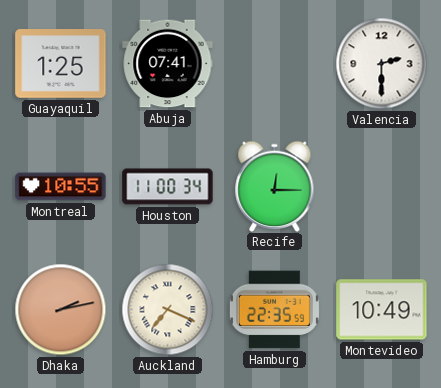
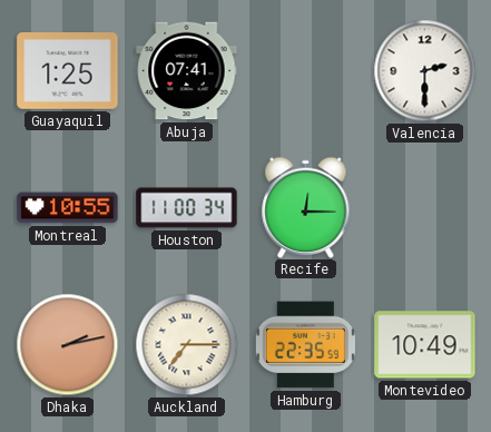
Auckland: 7:19 -> 7:15 (187, 345)
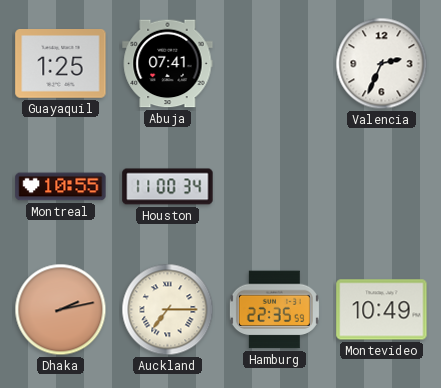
Valencia: 2:30 -> 2:34 (382, 64)
Recife: 12:15 -> none (306, 207)
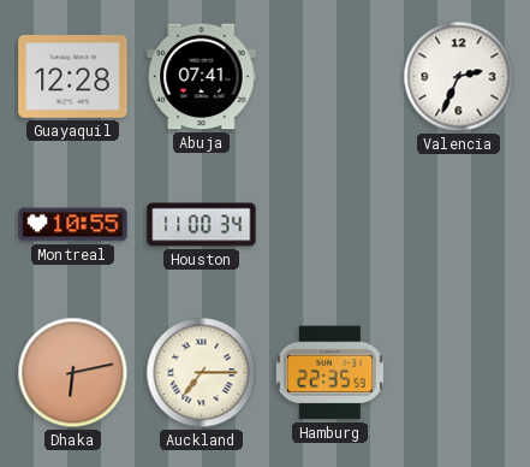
Guayaquil: 1:25 -> 12:28 (73, 77)
Dhaka: 2:13 -> 6:13 (73, 373)
Montevideo: 10:49 -> none (382, 310)
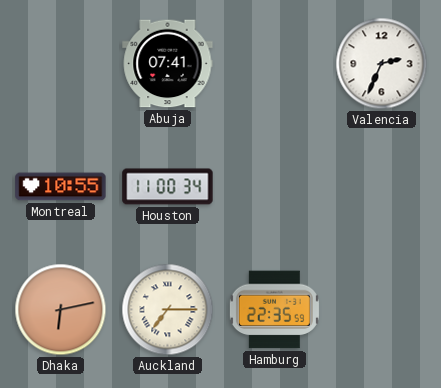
Guayaquil: 12:28 -> none (73, 77)
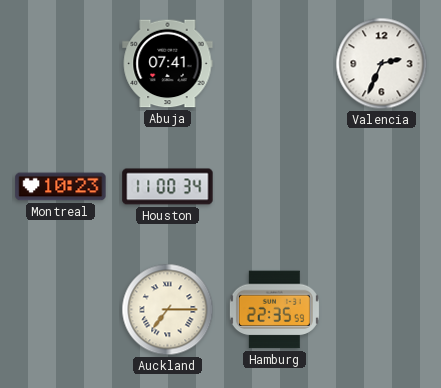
Montreal: 10:55 -> 10:23 (61, 187)
Dhaka: 6:13 -> none (61, 310)
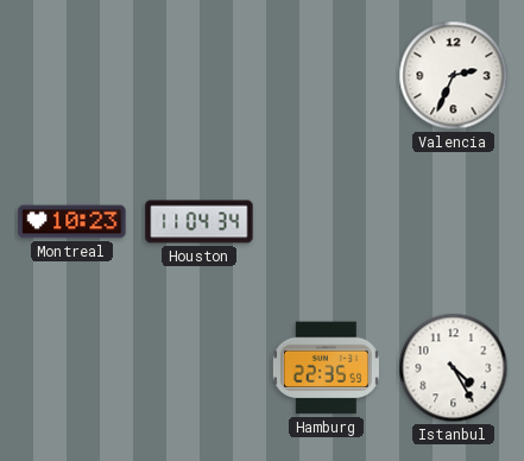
Abuja: 07:41 -> none (168, 64)
Houston: 11:00 -> 11:04 (200, 222)
Auckland: 7:15 -> none (168, 310)
Istanbul: none -> 4:25 (454, 368)
